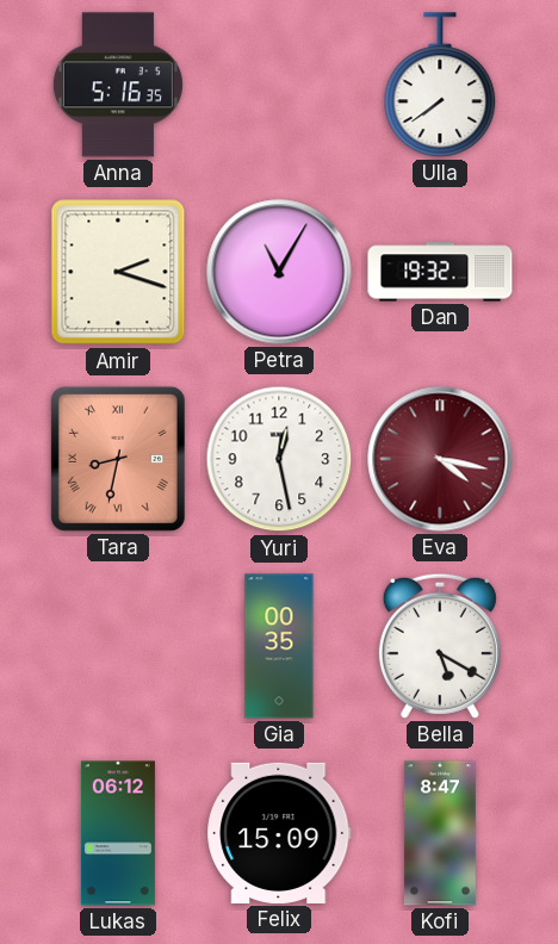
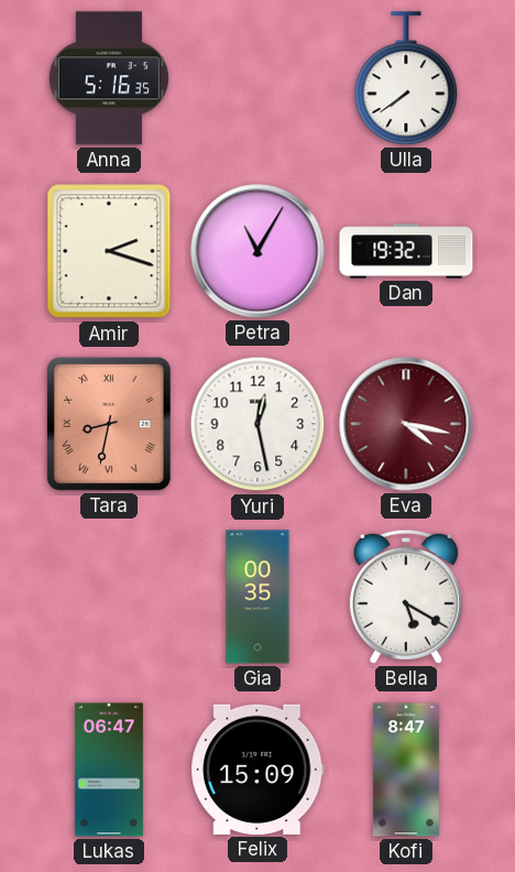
Lukas: 06:12 -> 06:47 (109, 770)
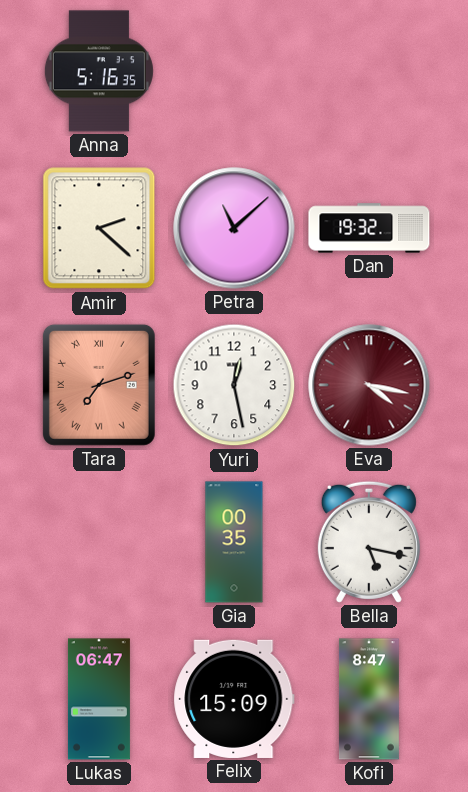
Ulla: 7:39 -> none (406, 78)
Amir: 2:18 -> 2:22 (99, 228)
Petra: 11:05 -> 11:08 (234, 228)
Tara: 8:32 -> 7:12 (99, 385)
Bella: 5:20 -> 5:17 (369, 542)
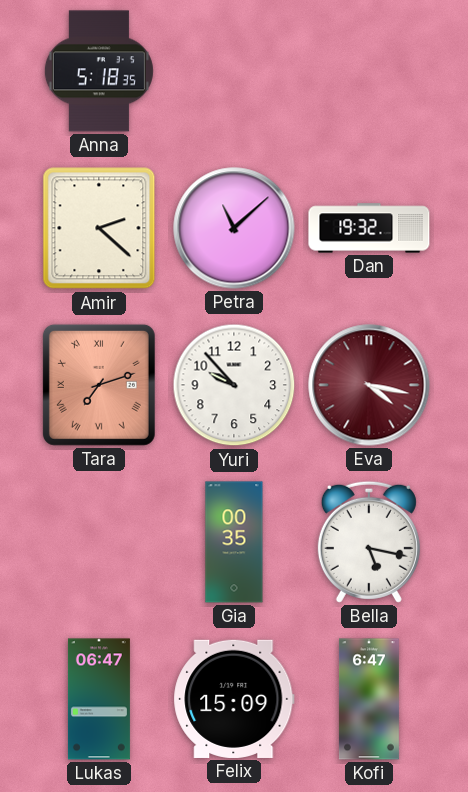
Anna: 5:16 -> 5:18 (99, 71)
Yuri: 12:28 -> 9:53 (234, 385)
Kofi: 8:47 -> 6:47 (369, 699)
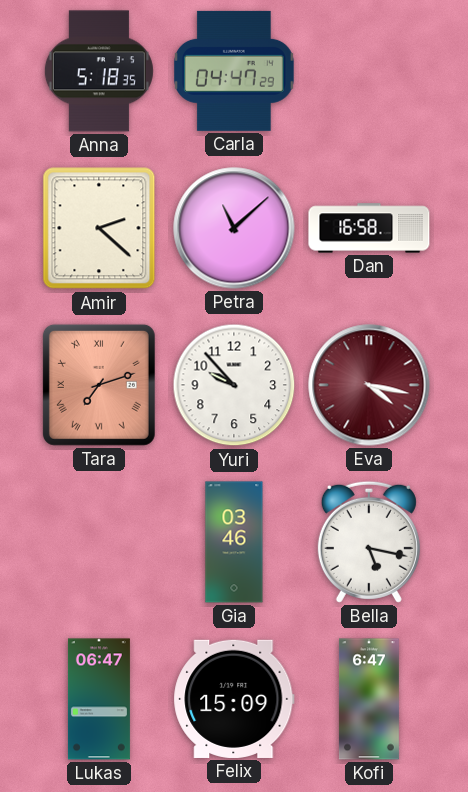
Carla: none -> 04:47 (234, 71)
Dan: 19:32 -> 16:58 (369, 228)
Gia: 00:35 -> 03:46 (234, 542)
